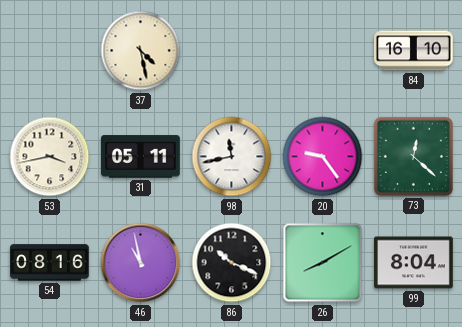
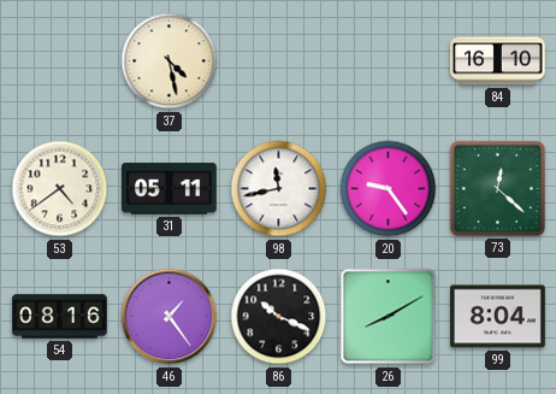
53: 3:43 -> 4:39 (60, 189)
46: 10:58 -> 1:24 (170, 317)
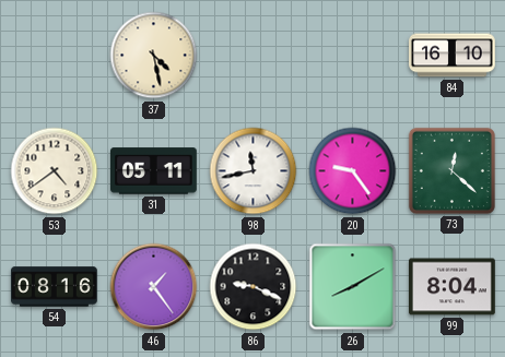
86: 10:19 -> 9:19 (254, 287)
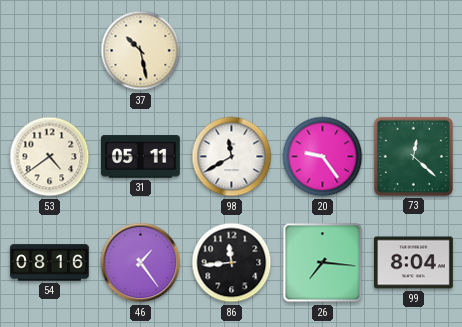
37: 4:28 -> 10:28 (141, 51)
84: 16:10 -> none (453, 56)
98: 11:43 -> 11:40 (232, 157)
86: 9:19 -> 11:44 (232, 263)
26: 8:10 -> 7:16 (323, 263)
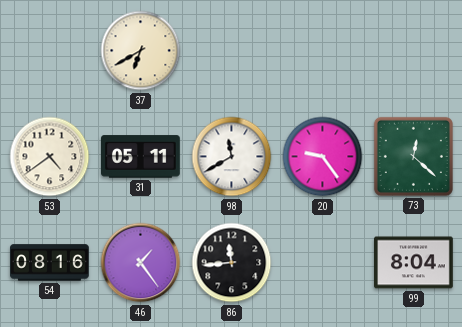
37: 10:28 -> 6:40 (141, 51)
26: 7:16 -> none (323, 263)
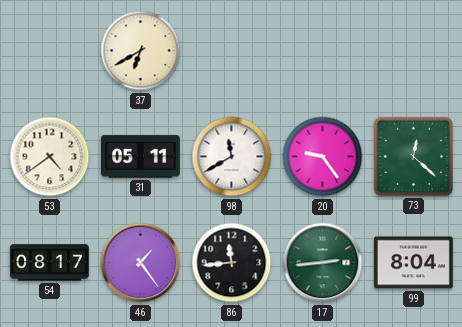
54: 08:16 -> 08:17 (50, 263)
17: none -> 2:44 (323, 263)
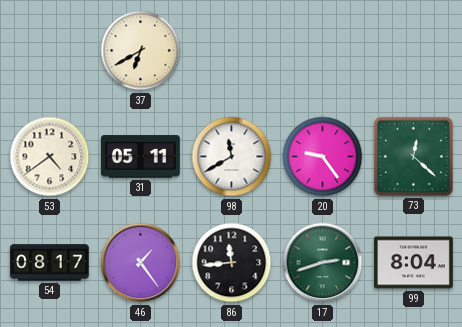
17: 2:44 -> 2:42 (323, 263)
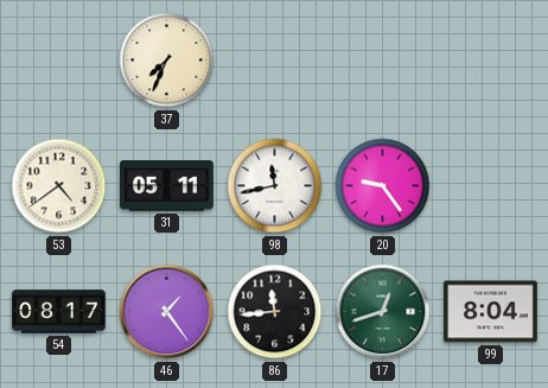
37: 6:40 -> 7:34 (167, 61)
98: 11:40 -> 11:43 (275, 186)
73: 12:22 -> none (413, 156)
17: 2:42 -> 12:42 (383, 312)
